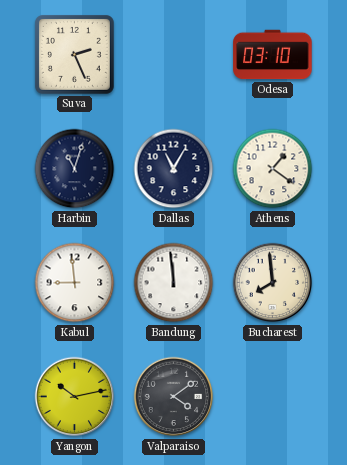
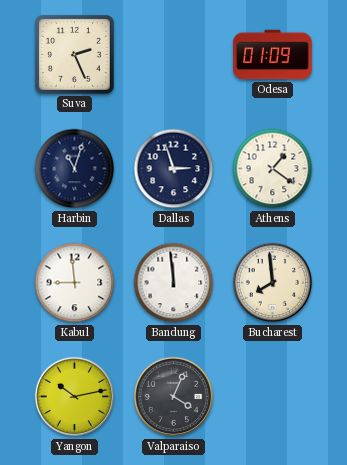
Odesa: 03:10 -> 01:09 (273, 55)
Dallas: 11:05 -> 2:57 (174, 169)
Valparaiso: 4:09 -> 4:04 (174, 397)
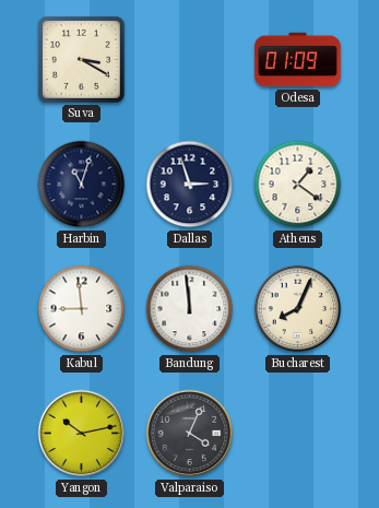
Suva: 2:26 -> 3:20 (81, 59)
Bucharest: 7:59 -> 8:04 (298, 309)
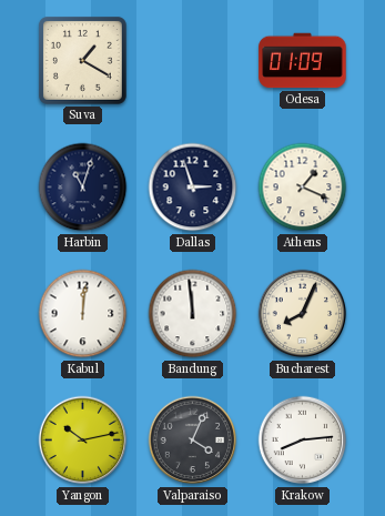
Suva: 3:20 -> 1:20 (82, 60)
Athens: 1:21 -> 1:19 (303, 188)
Kabul: 8:59 -> 12:01 (83, 314)
Krakow: none -> 8:14 (303, 441)
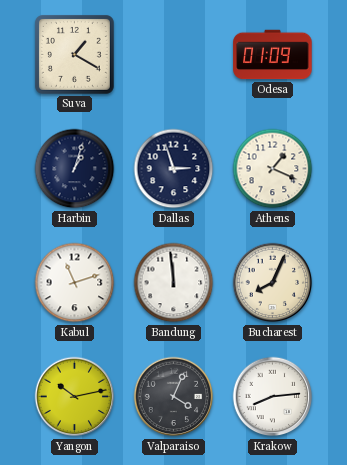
Harbin: 11:03 -> 1:03 (75, 169)
Kabul: 12:01 -> 11:12 (75, 283)
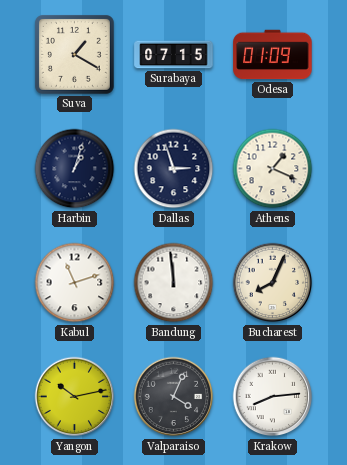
Surabaya: none -> 07:15 (174, 55)
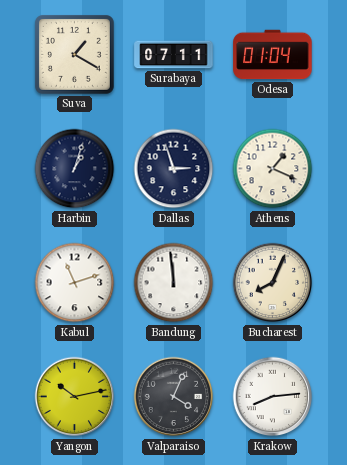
Surabaya: 07:15 -> 07:11 (174, 55)
Odesa: 01:09 -> 01:04 (273, 55)
